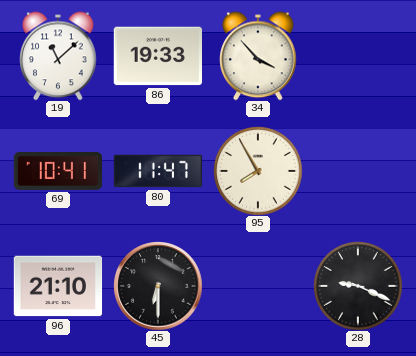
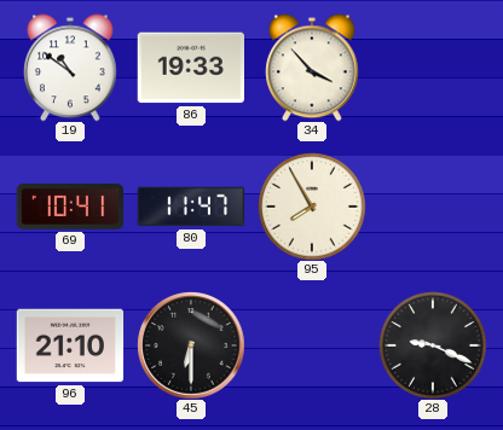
19: 11:08 -> 10:51 (70, 68)
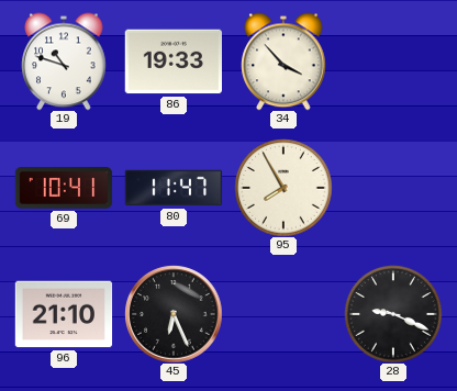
19: 10:51 -> 10:48 (64, 62)
45: 6:30 -> 6:26 (174, 314)
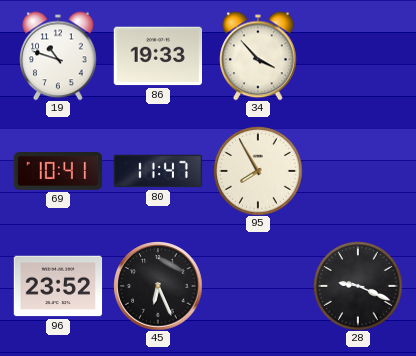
96: 21:10 -> 23:52 (58, 286)
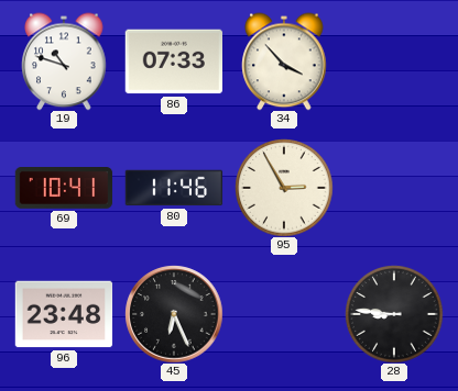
86: 19:33 -> 07:33 (173, 62)
80: 11:47 -> 11:46 (174, 188)
95: 7:55 -> 2:55 (284, 188)
96: 23:52 -> 23:48 (64, 314)
28: 9:19 -> 8:46 (394, 314)
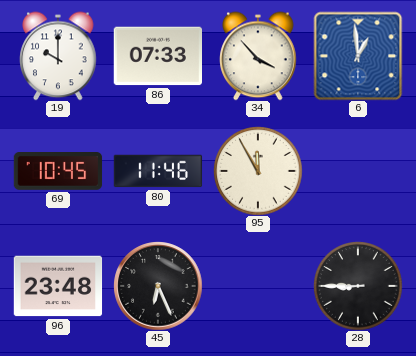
19: 10:48 -> 10:00 (58, 56)
6: none -> 12:59 (358, 56)
69: 10:41 -> 10:45 (58, 172)
95: 2:55 -> 11:55 (258, 171)
28: 8:46 -> 8:45 (358, 286)
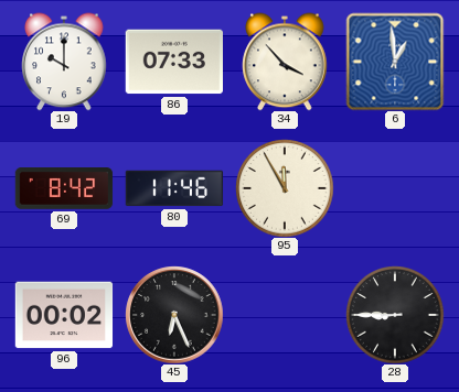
69: 10:45 -> 8:42 (64, 189)
96: 23:48 -> 00:02 (64, 315)
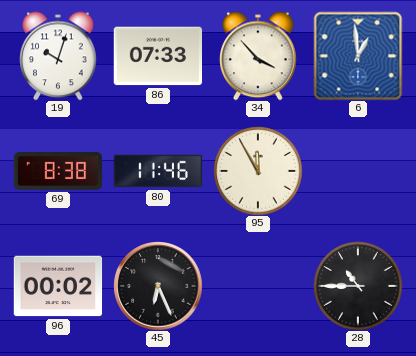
19: 10:00 -> 10:03 (58, 56)
69: 8:42 -> 8:38 (58, 172)
28: 8:45 -> 10:45 (358, 286)
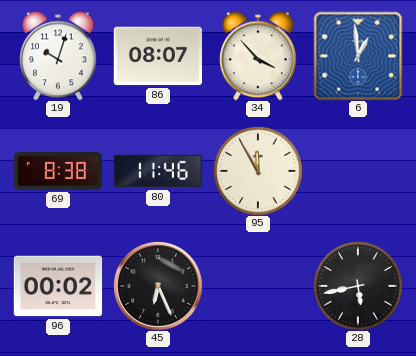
86: 07:33 -> 08:07 (157, 56)
28: 10:45 -> 5:43 (358, 286)
